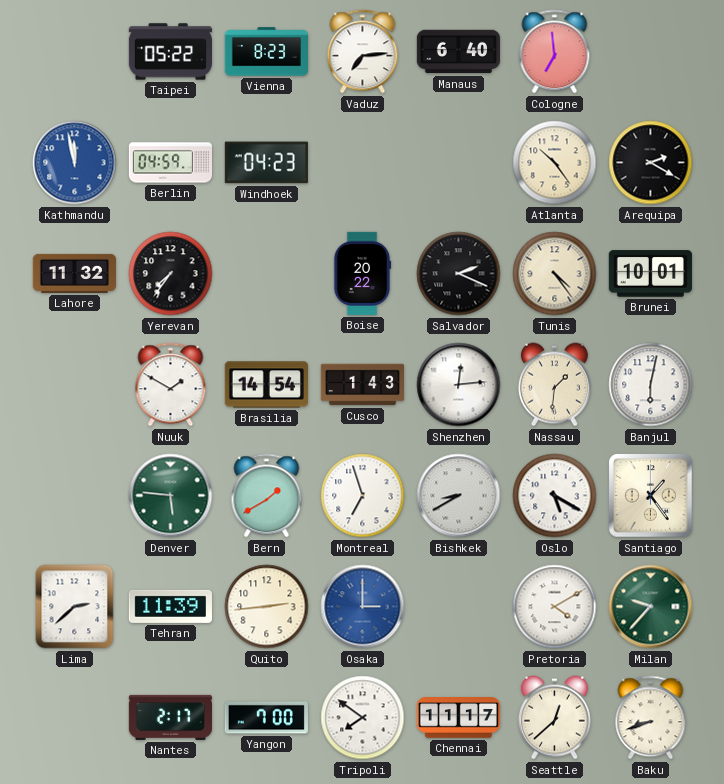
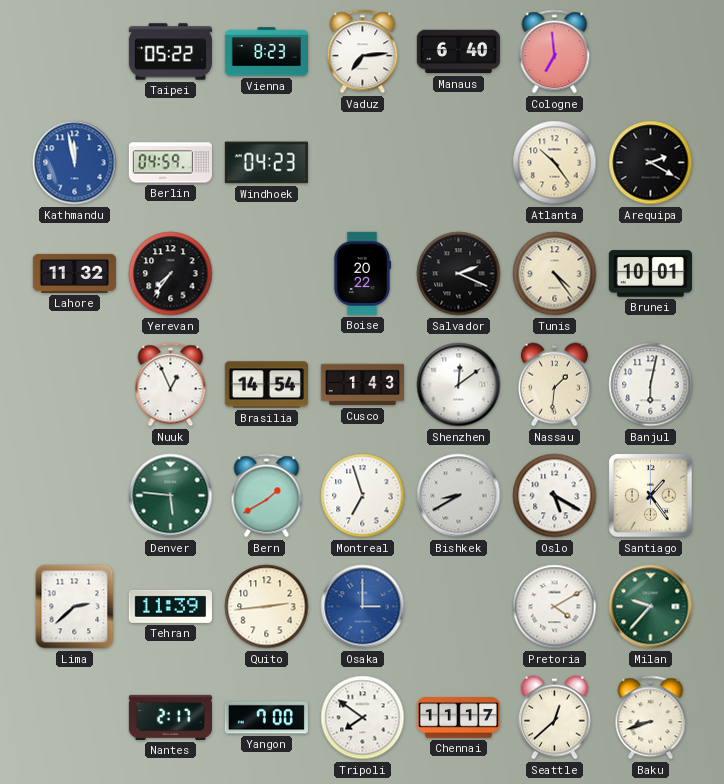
Nuuk: 1:50 -> 12:56 (171, 385)
Shenzhen: 12:14 -> 12:09 (459, 385)
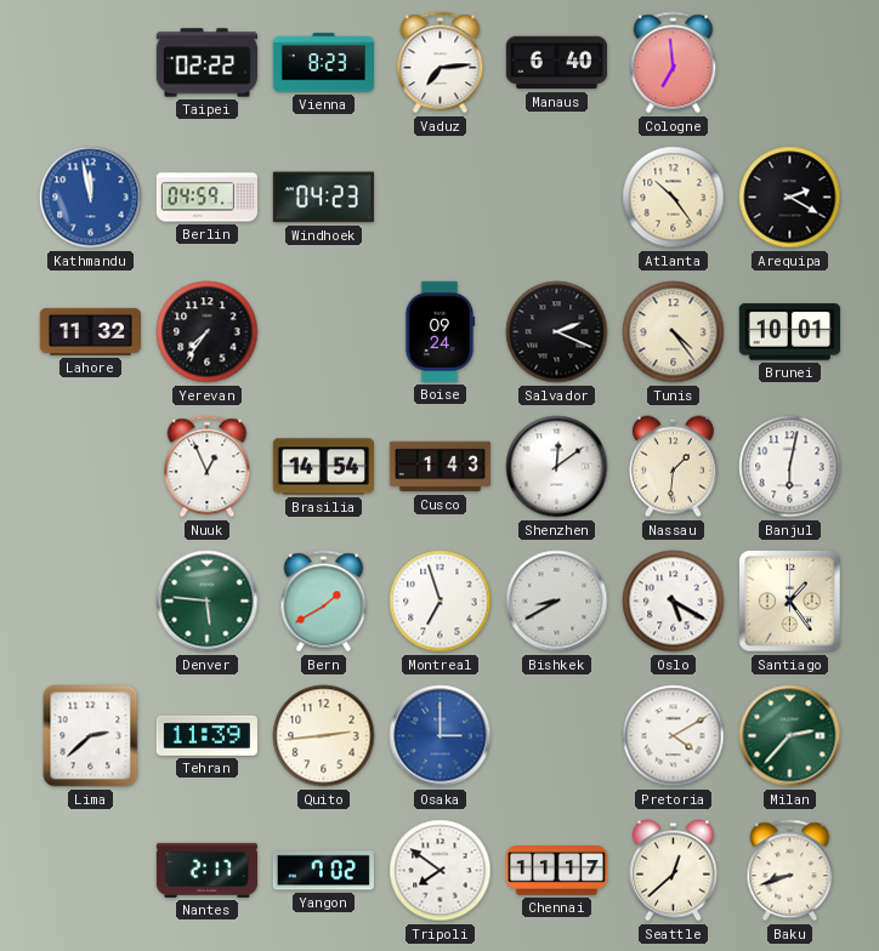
Taipei: 05:22 -> 02:22 (206, 63)
Boise: 20:22 -> 09:24 (439, 331)
Milan: 9:37 -> 2:37 (790, 736)
Yangon: 7:00 -> 7:02 (323, 871)
